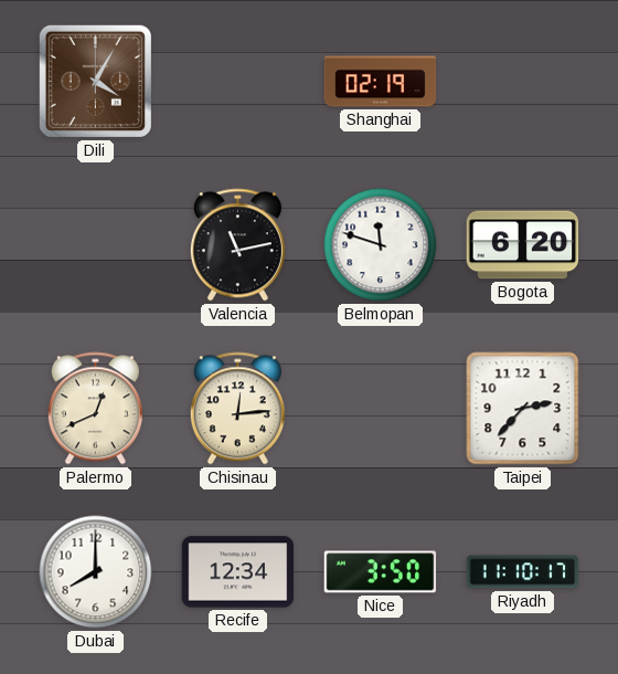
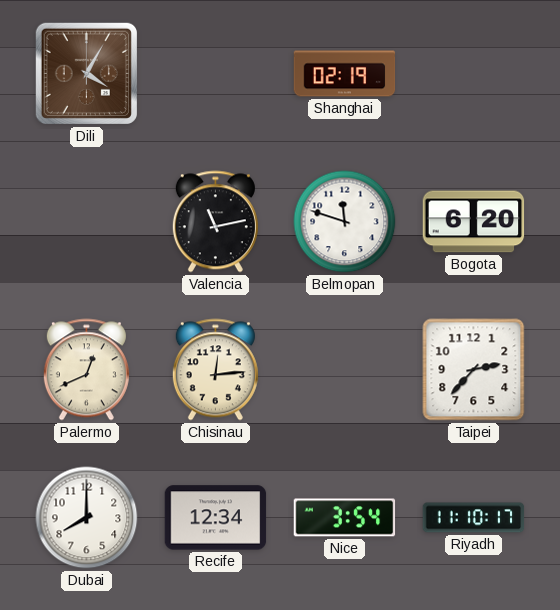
Nice: 3:50 -> 3:54 (345, 518)
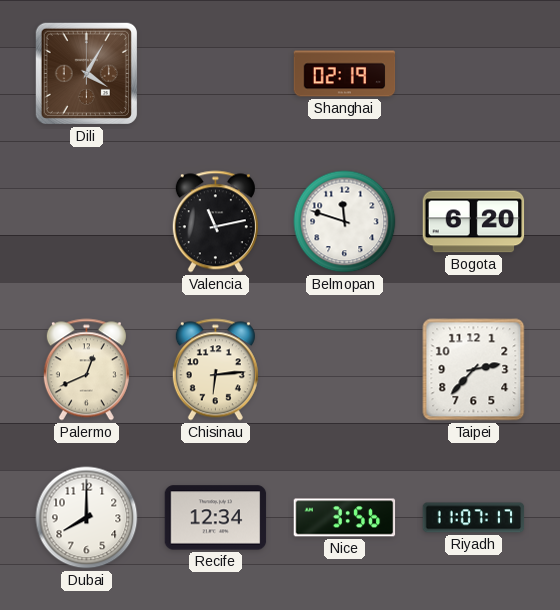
Chisinau: 12:14 -> 6:14 (215, 370)
Nice: 3:54 -> 3:56 (345, 518)
Riyadh: 11:10 -> 11:07 (474, 518)
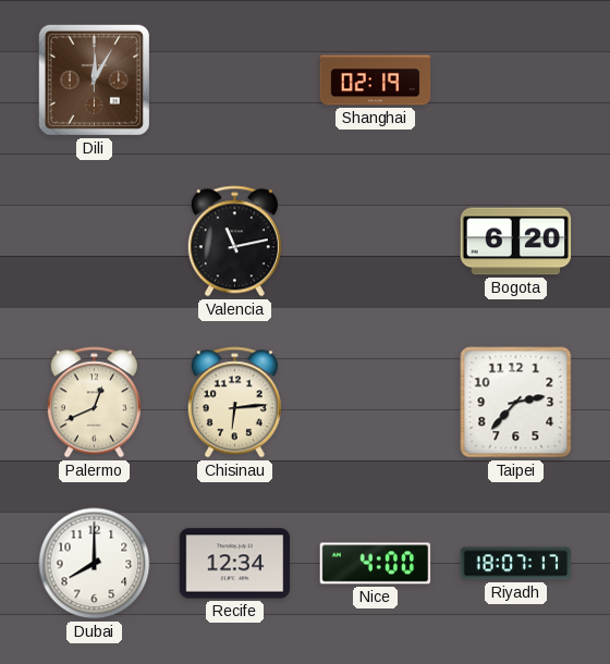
Dili: 4:05 -> 12:05 (94, 79)
Belmopan: 11:48 -> none (345, 222)
Nice: 3:56 -> 4:00 (376, 564)
Riyadh: 11:07 -> 18:07 (516, 564)
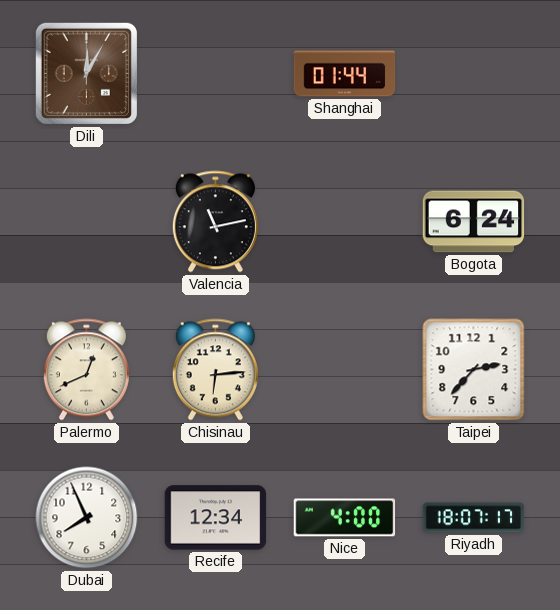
Shanghai: 02:19 -> 01:44 (345, 74)
Bogota: 6:20 -> 6:24 (474, 222)
Dubai: 8:00 -> 7:56 (87, 518)
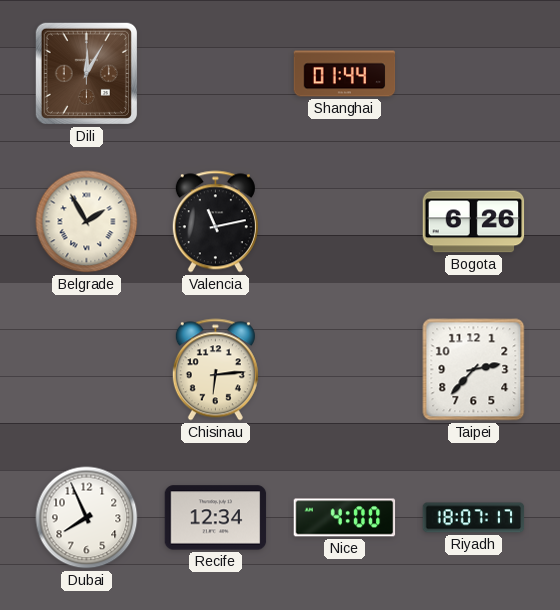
Belgrade: none -> 1:55 (87, 222)
Bogota: 6:24 -> 6:26 (474, 222)
Palermo: 12:41 -> none (86, 370)
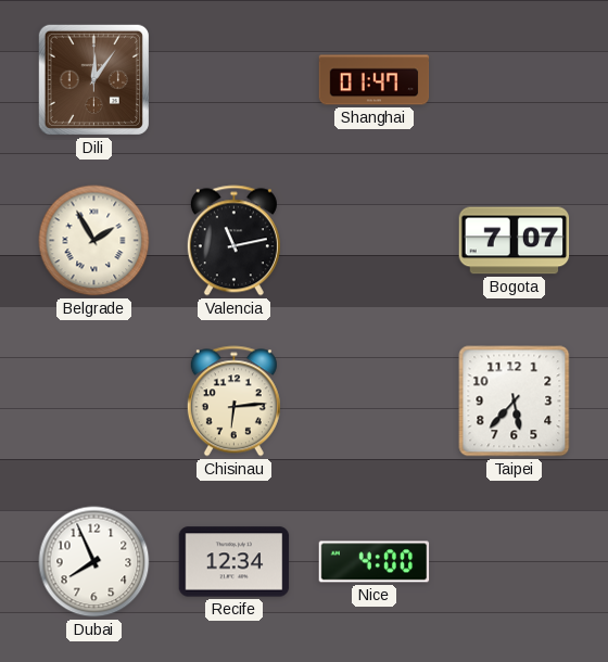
Dili: 12:05 -> 12:06 (93, 79)
Shanghai: 01:44 -> 01:47 (375, 80)
Bogota: 6:26 -> 7:07 (515, 241)
Taipei: 2:37 -> 5:37 (515, 402)
Riyadh: 18:07 -> none (474, 518)
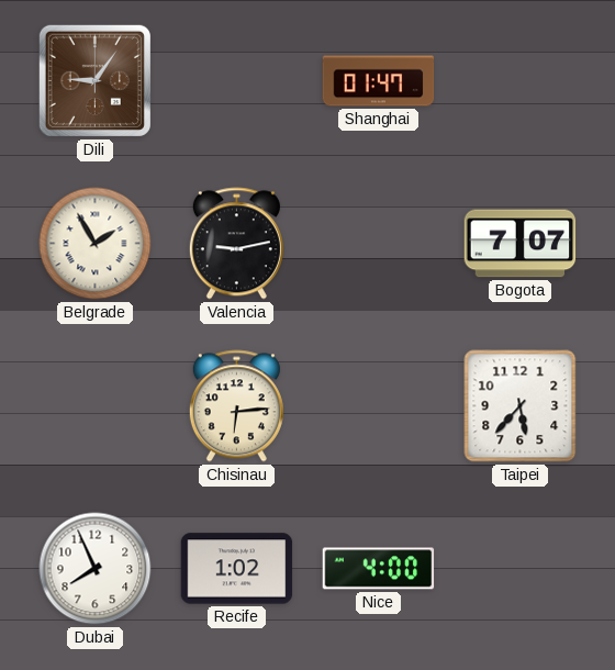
Dili: 12:06 -> 9:06 (94, 80)
Valencia: 11:13 -> 9:13 (236, 244)
Recife: 12:34 -> 1:02 (237, 569)
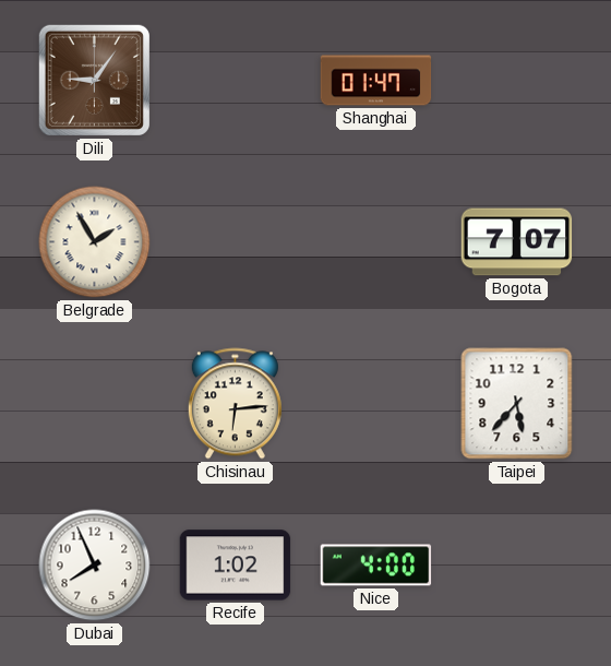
Valencia: 9:13 -> none (236, 244)
